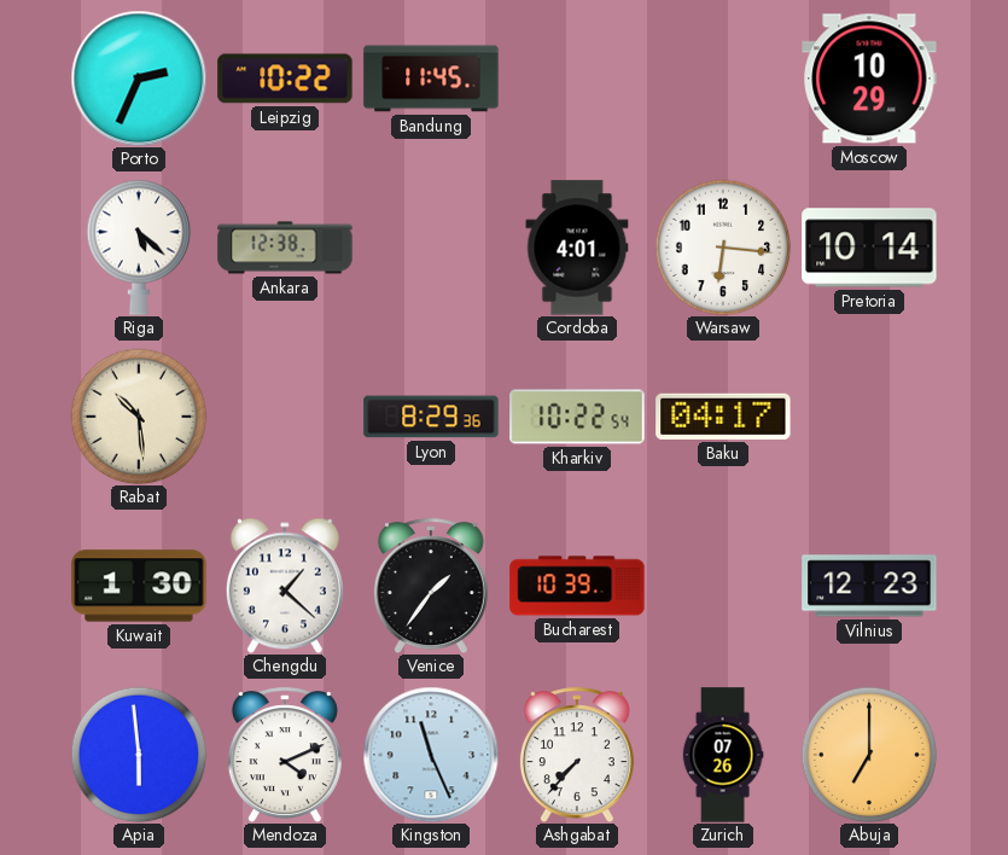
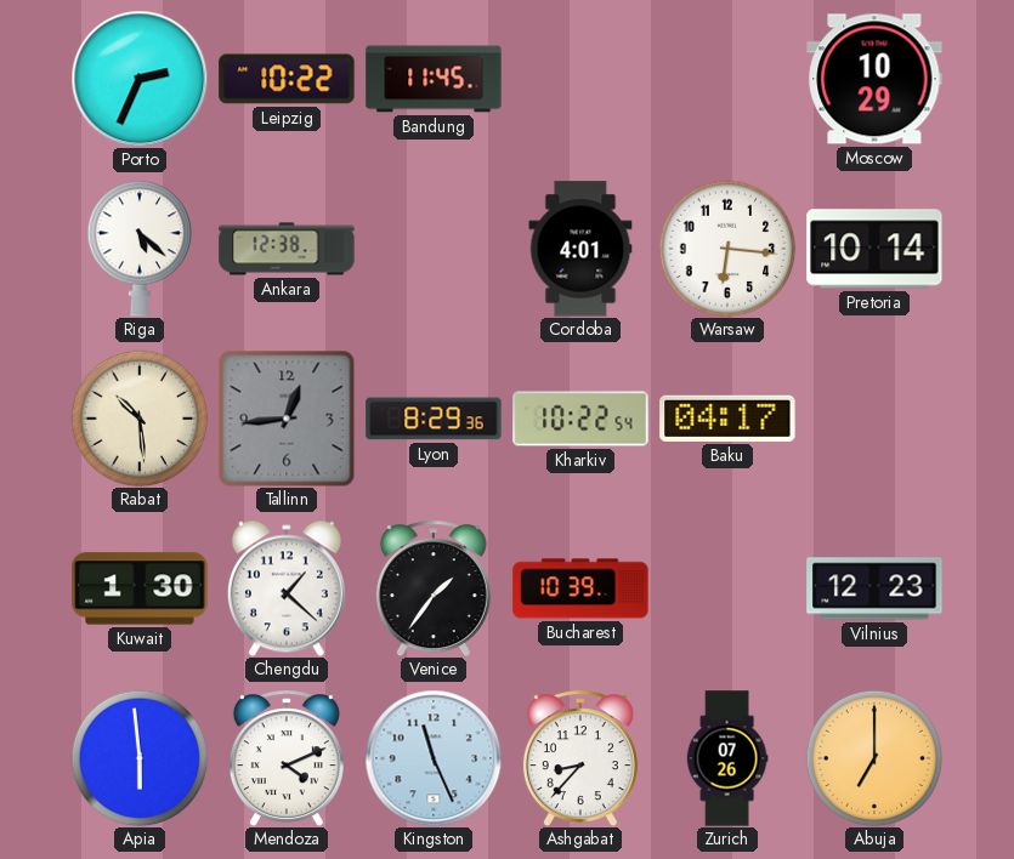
Tallinn: none -> 12:44 (287, 419)
Ashgabat: 7:37 -> 8:37 (580, 758)
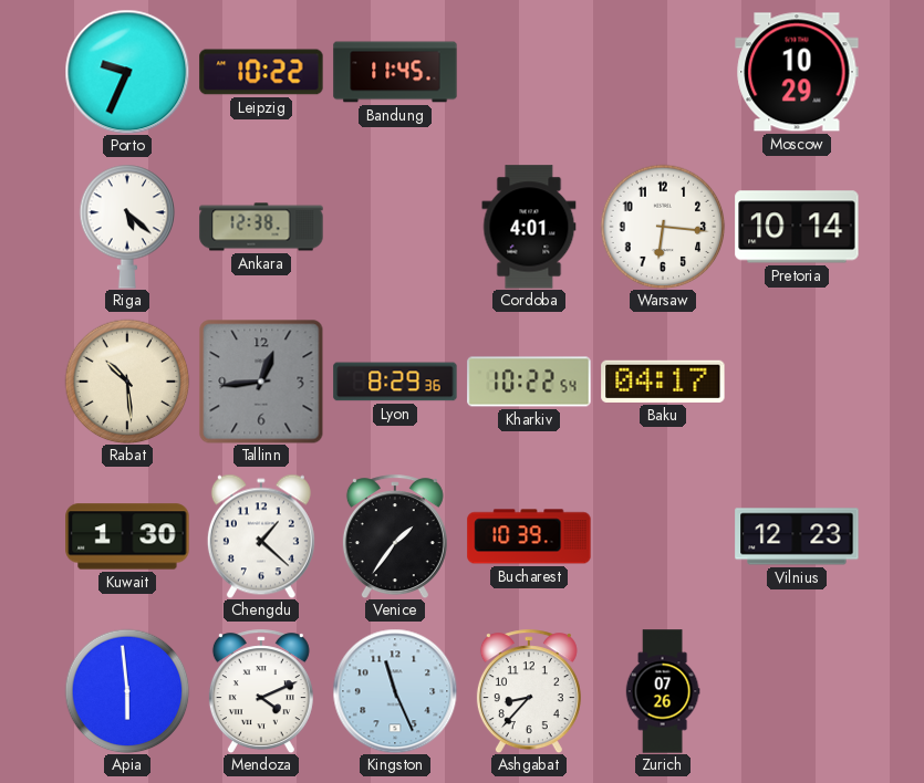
Porto: 2:34 -> 9:34 (127, 72)
Abuja: 7:00 -> none (874, 758)
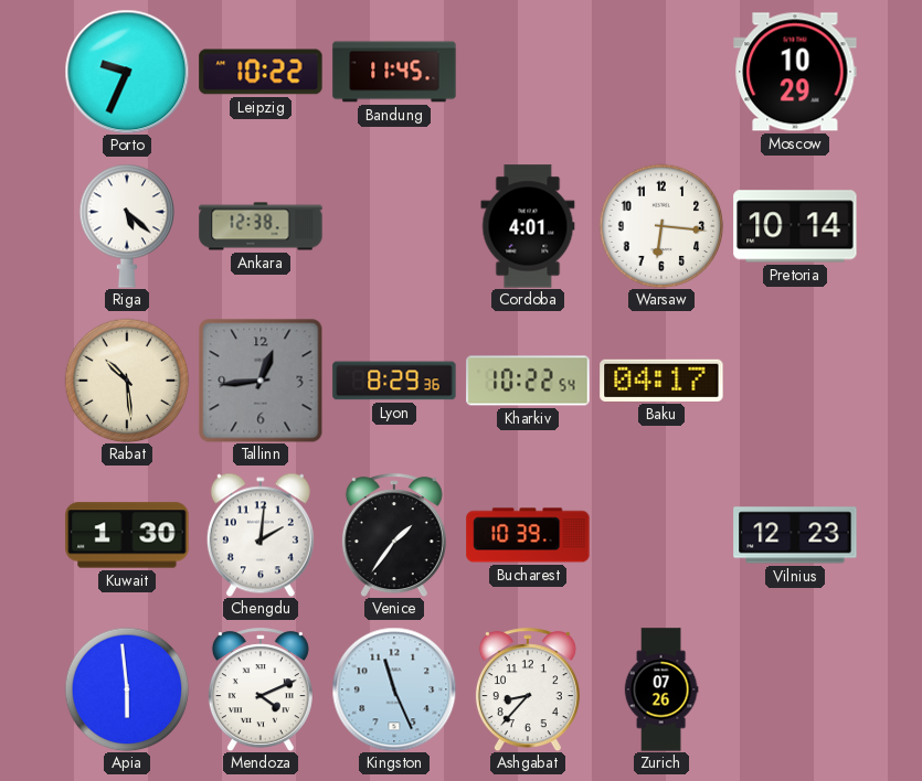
Chengdu: 1:22 -> 2:01 (261, 535)
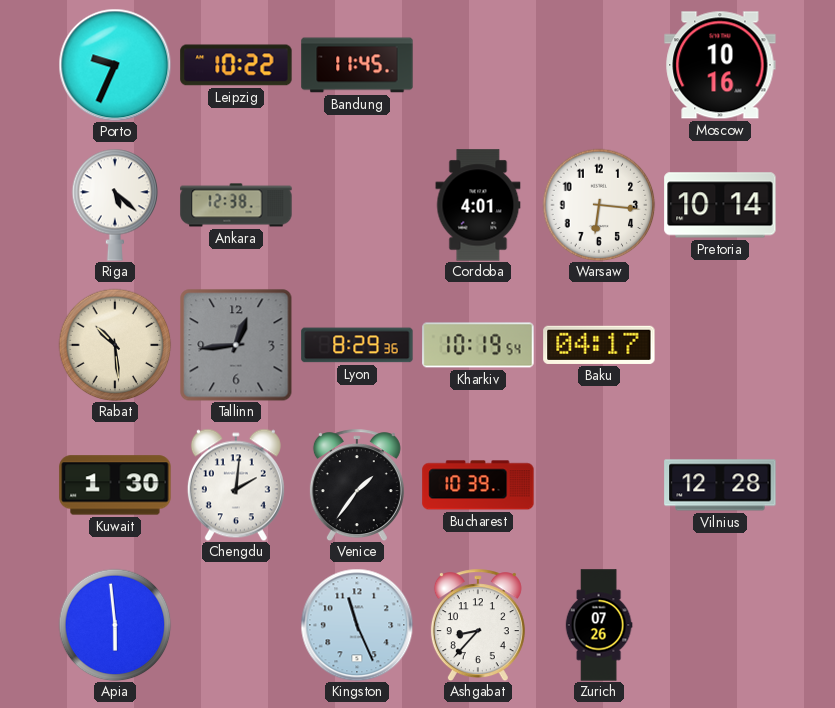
Moscow: 10:29 -> 10:16 (720, 65)
Kharkiv: 10:22 -> 10:19 (478, 345)
Vilnius: 12:23 -> 12:28 (720, 485)
Mendoza: 4:11 -> none (261, 689)
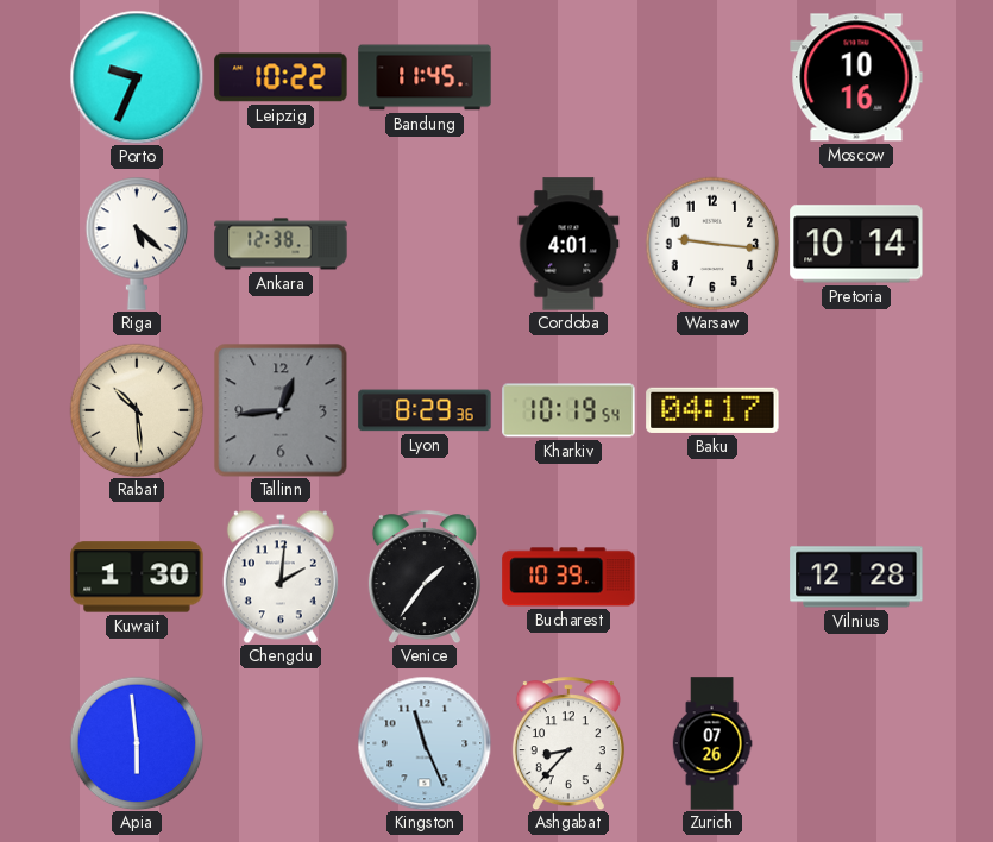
Warsaw: 6:16 -> 9:16 (712, 244)
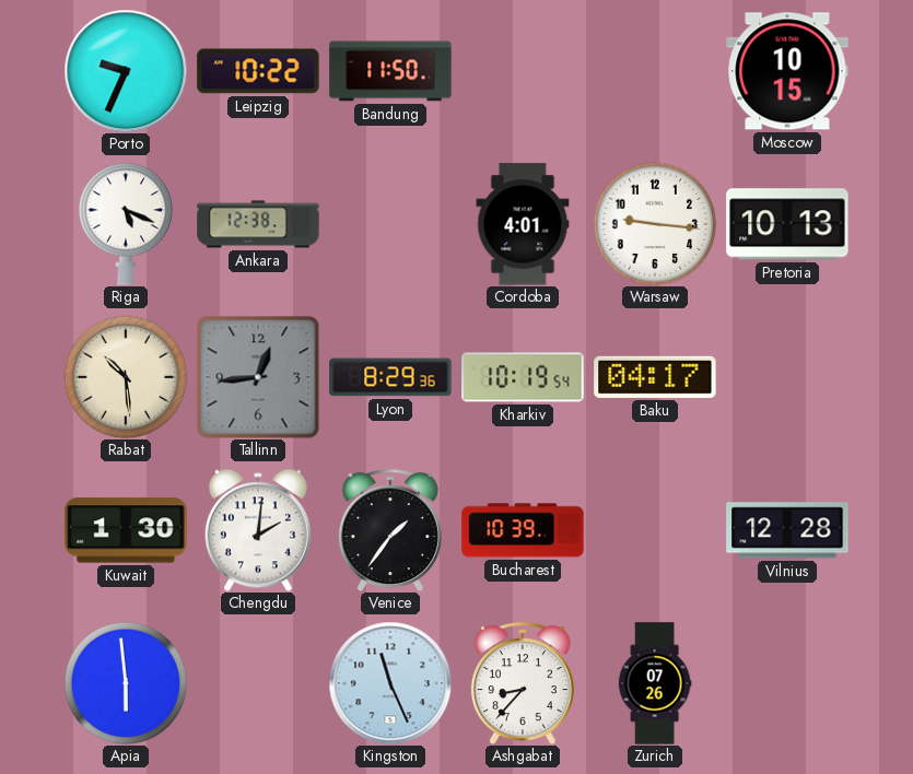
Bandung: 11:45 -> 11:50 (390, 71)
Moscow: 10:16 -> 10:15 (787, 71)
Riga: 5:22 -> 5:19 (126, 224)
Pretoria: 10:14 -> 10:13 (787, 224)
